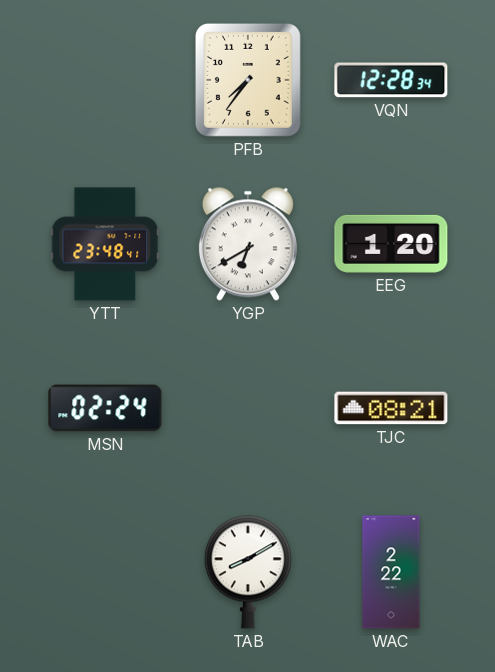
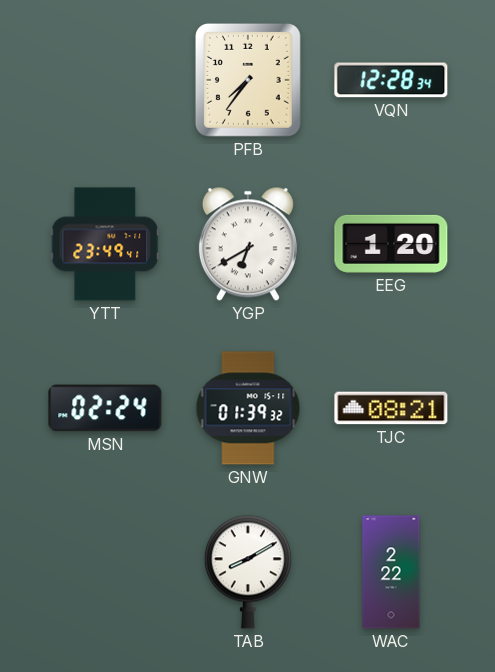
YTT: 23:48 -> 23:49 (105, 244)
GNW: none -> 01:39 (248, 408)
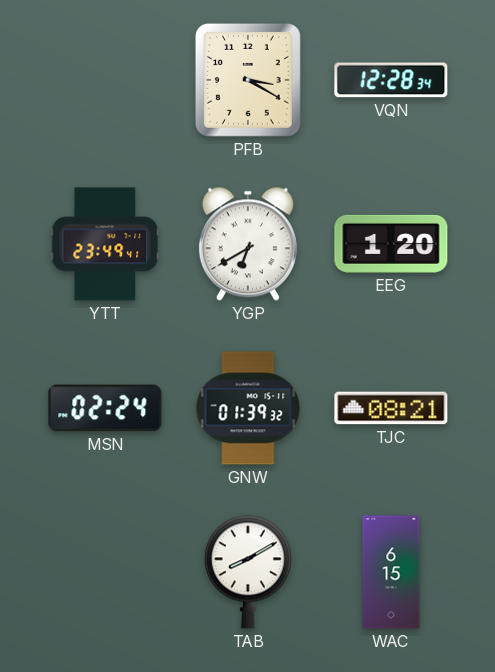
PFB: 7:36 -> 3:20 (248, 80)
WAC: 2:22 -> 6:15 (391, 572)
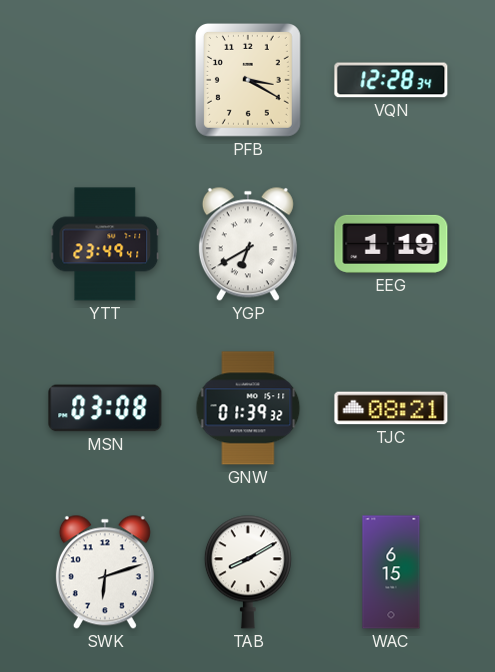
EEG: 1:20 -> 1:19 (391, 244)
MSN: 02:24 -> 03:08 (105, 408)
SWK: none -> 6:12 (105, 572)
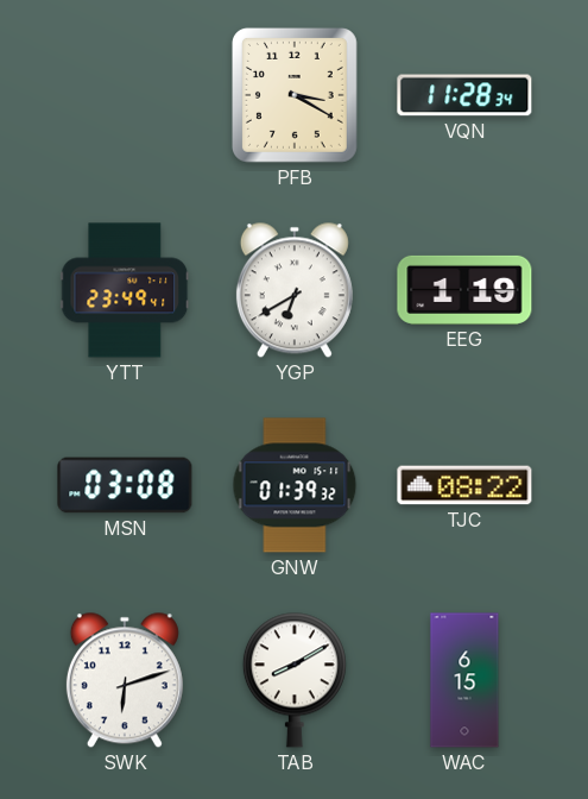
VQN: 12:28 -> 11:28 (464, 95)
TJC: 08:21 -> 08:22 (464, 485)
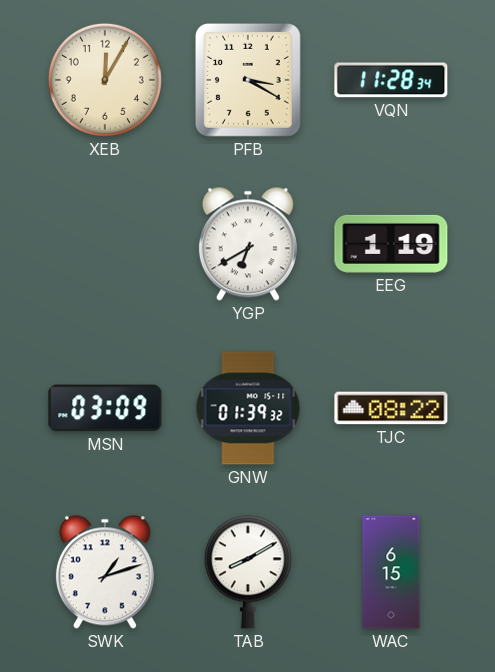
XEB: none -> 12:05 (105, 80)
YTT: 23:49 -> none (125, 290)
MSN: 03:08 -> 03:09 (105, 408)
SWK: 6:12 -> 1:12 (105, 572)
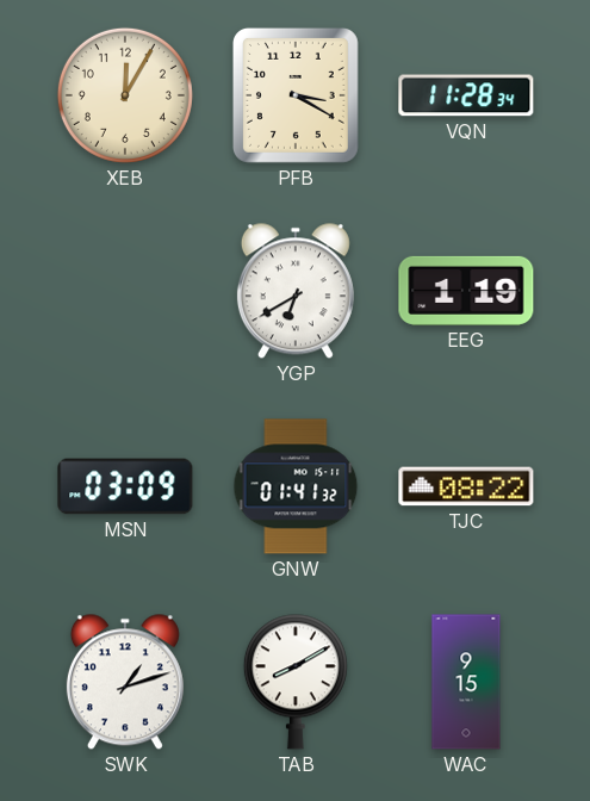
GNW: 01:39 -> 01:41 (296, 486)
WAC: 6:15 -> 9:15 (466, 682)
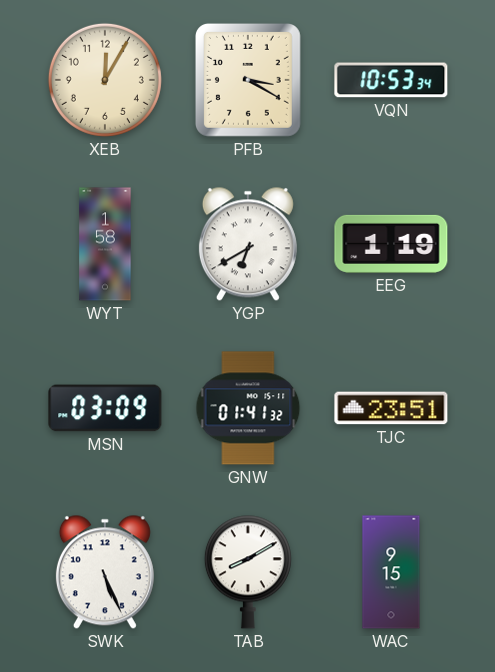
VQN: 11:28 -> 10:53 (391, 80)
WYT: none -> 1:58 (105, 244)
TJC: 08:22 -> 23:51 (391, 408)
SWK: 1:12 -> 5:26 (105, 572)
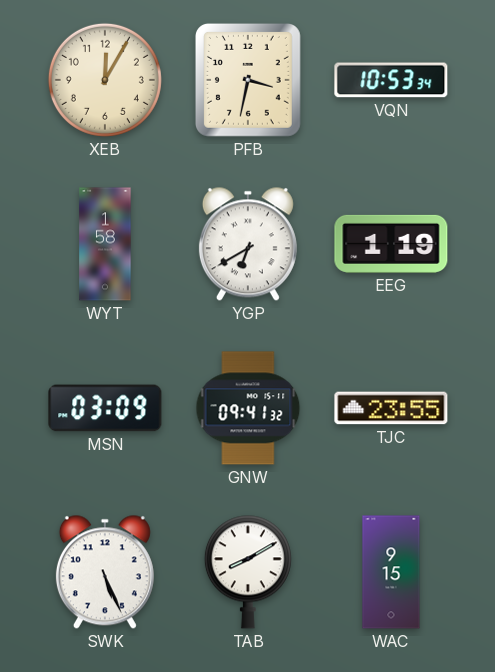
PFB: 3:20 -> 3:32 (248, 80)
GNW: 01:41 -> 09:41 (248, 408)
TJC: 23:51 -> 23:55 (391, 408)
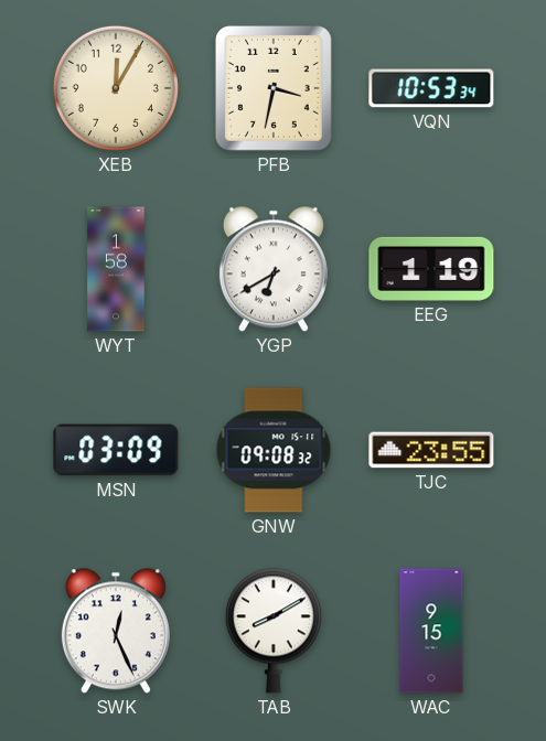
GNW: 09:41 -> 09:08 (274, 450)
SWK: 5:26 -> 12:26 (116, 631)
